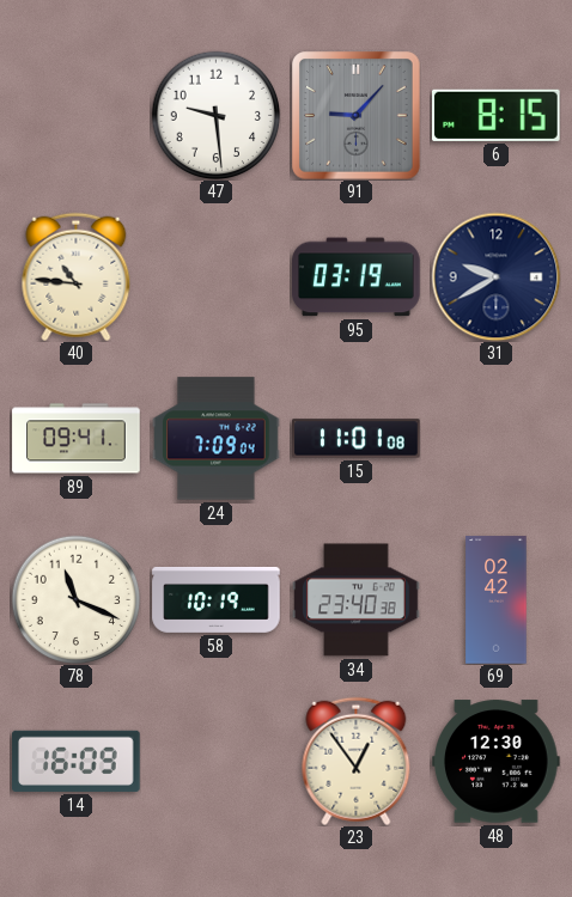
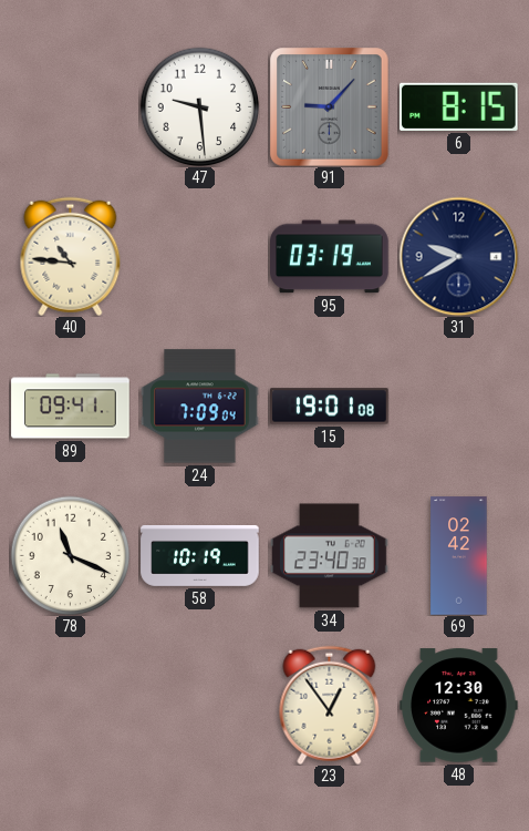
15: 11:01 -> 19:01 (330, 407)
14: 16:09 -> none (77, 761)
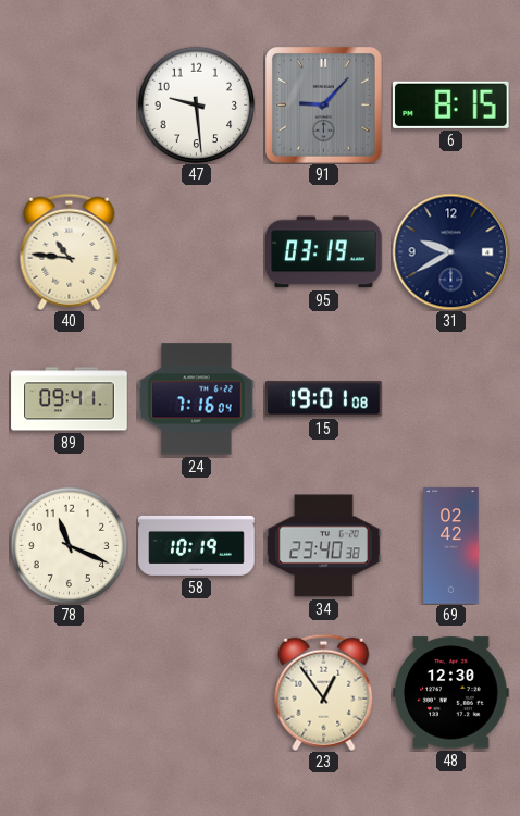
24: 7:09 -> 7:16 (197, 399)
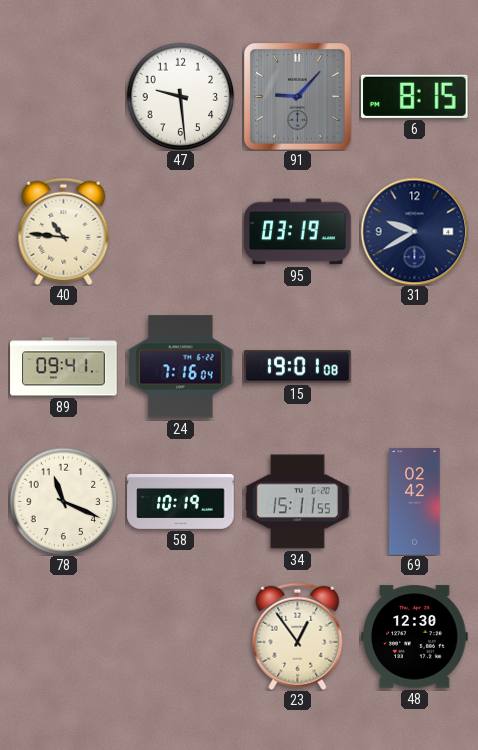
34: 23:40 -> 15:11 (298, 502)
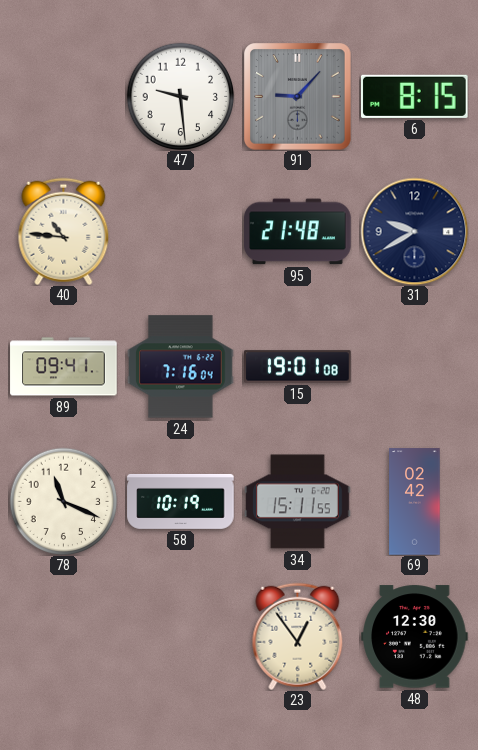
95: 03:19 -> 21:48 (298, 232)
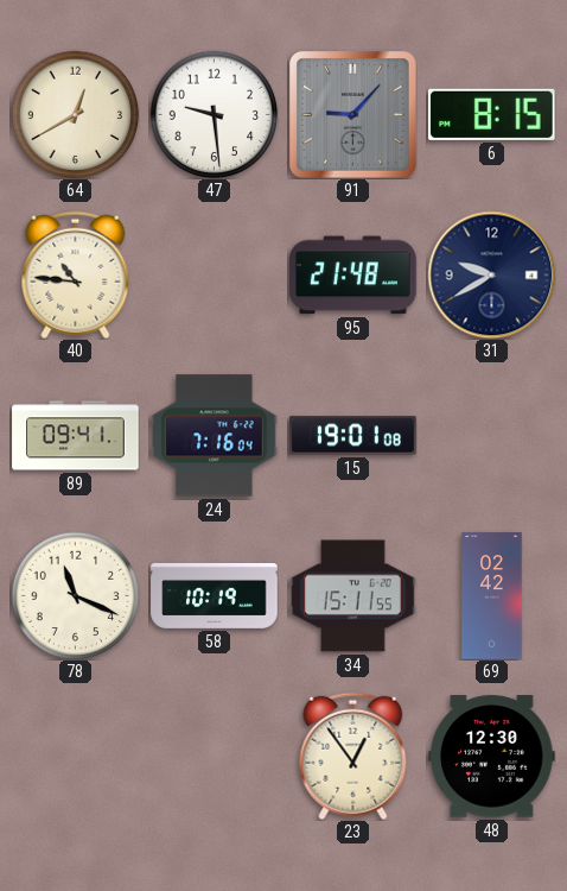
64: none -> 12:40 (75, 114)
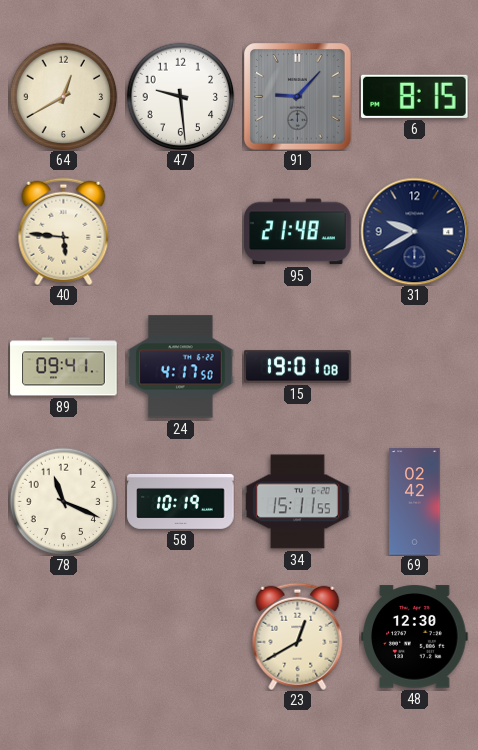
40: 10:46 -> 5:46 (64, 231)
24: 7:16 -> 4:17 (181, 367)
23: 12:54 -> 12:40 (298, 636)
